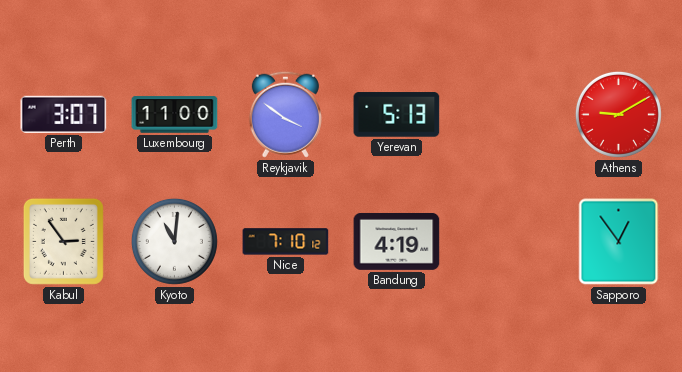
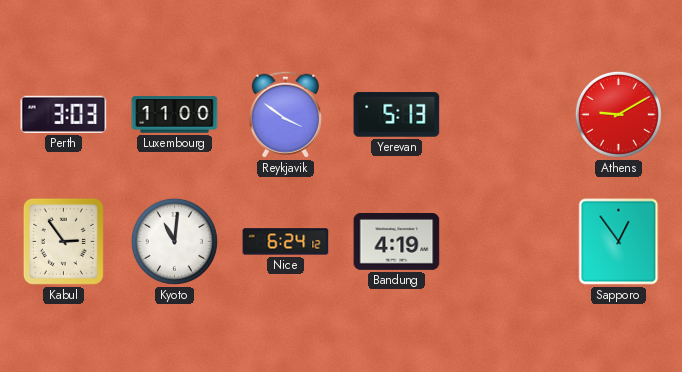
Perth: 3:07 -> 3:03 (64, 114)
Nice: 7:10 -> 6:24 (286, 242)
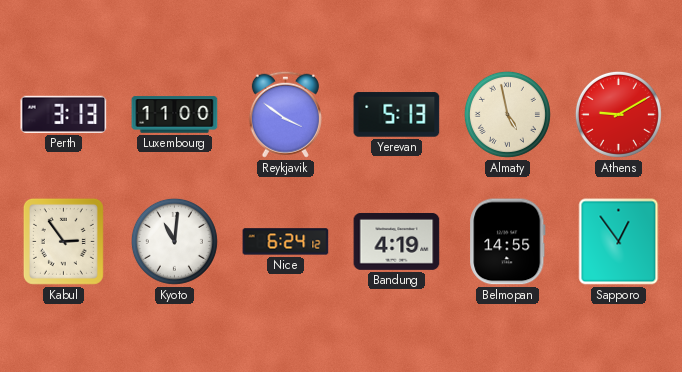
Perth: 3:03 -> 3:13 (64, 114)
Almaty: none -> 4:58 (507, 114)
Belmopan: none -> 14:55 (508, 242)
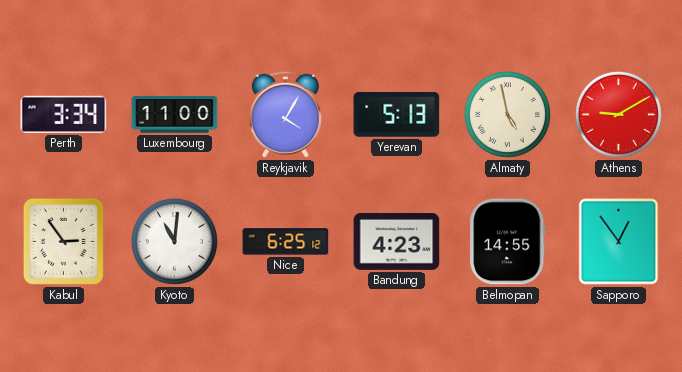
Perth: 3:13 -> 3:34 (64, 114)
Reykjavik: 3:51 -> 4:05 (285, 114)
Nice: 6:24 -> 6:25 (286, 242)
Bandung: 4:19 -> 4:23 (397, 241)
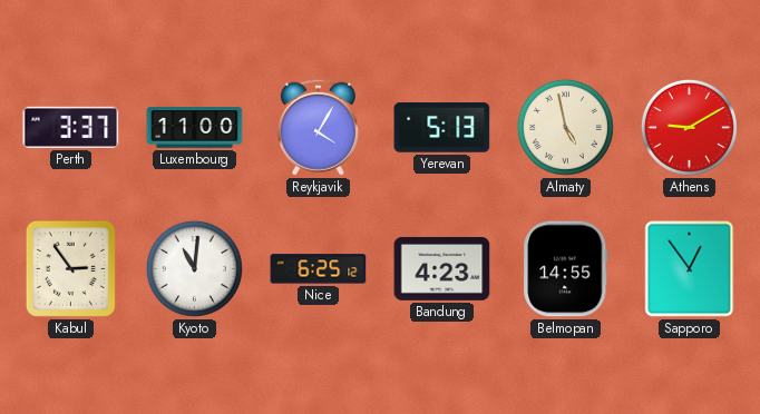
Perth: 3:34 -> 3:37 (71, 127)
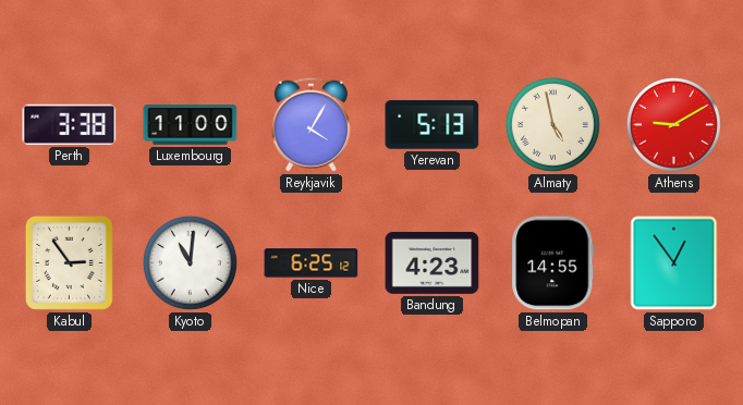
Perth: 3:37 -> 3:38 (70, 124)
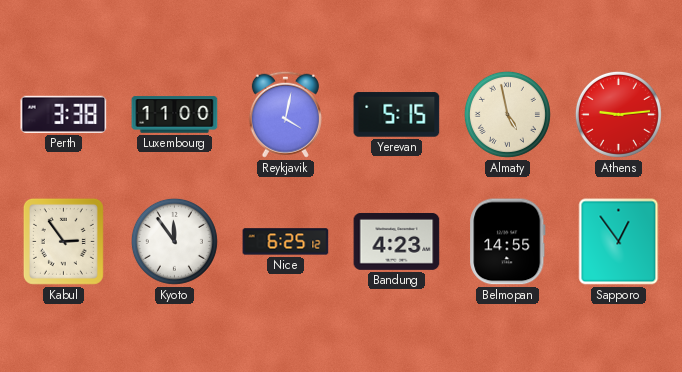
Reykjavik: 4:05 -> 4:02 (285, 114)
Yerevan: 5:13 -> 5:15 (397, 115)
Athens: 9:10 -> 9:14 (618, 114)
Kyoto: 11:01 -> 11:54 (174, 241)
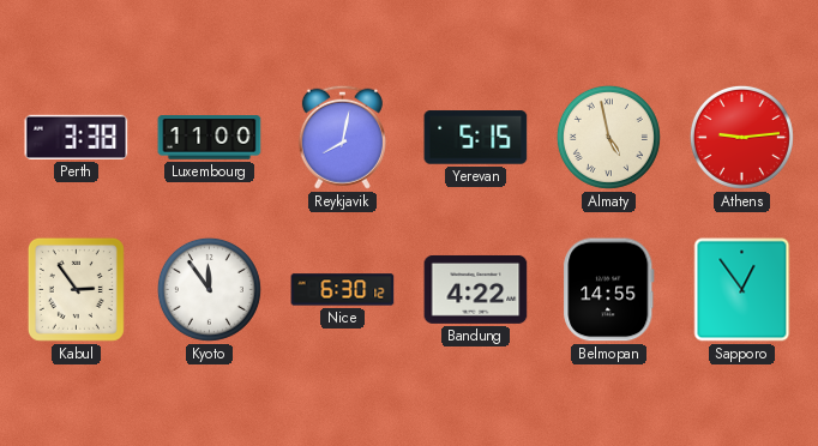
Reykjavik: 4:02 -> 8:02 (342, 137)
Nice: 6:25 -> 6:30 (343, 290)
Bandung: 4:23 -> 4:22 (476, 289)
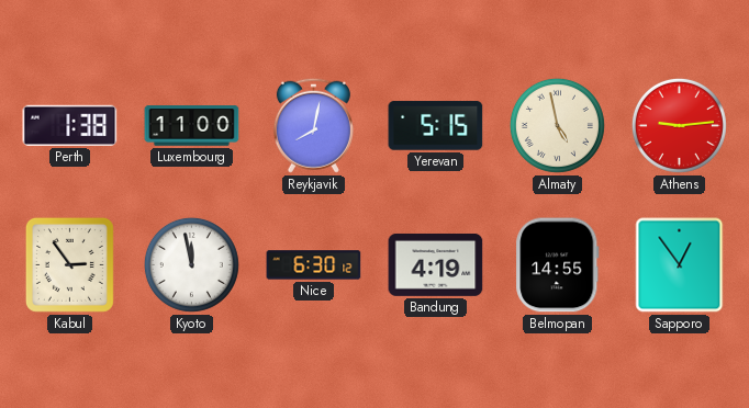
Perth: 3:38 -> 1:38 (70, 125)
Kyoto: 11:54 -> 11:58 (191, 264)
Bandung: 4:22 -> 4:19 (436, 264)
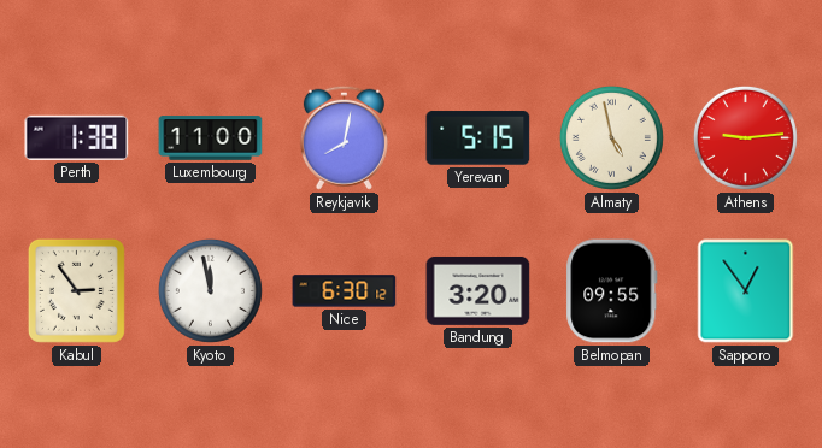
Bandung: 4:19 -> 3:20 (478, 290)
Belmopan: 14:55 -> 09:55 (612, 291)
